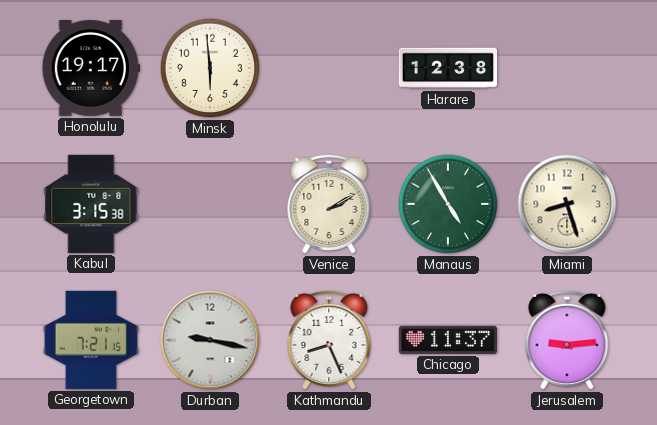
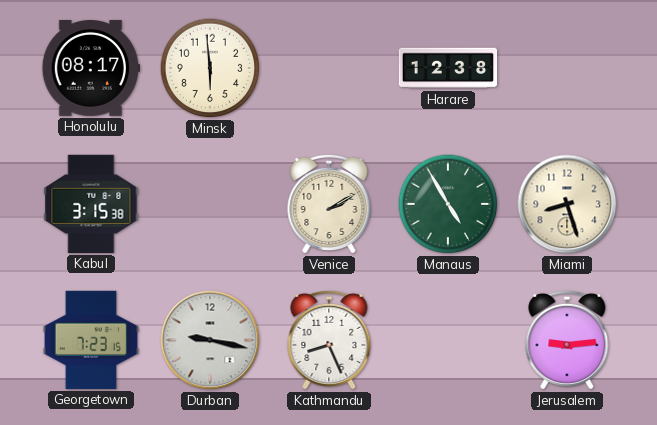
Honolulu: 19:17 -> 08:17 (90, 68)
Georgetown: 7:21 -> 7:23 (91, 340)
Chicago: 11:37 -> none (448, 340)
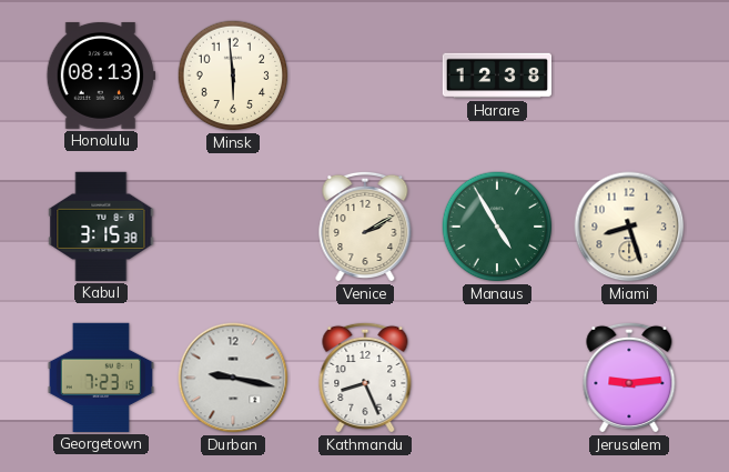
Honolulu: 08:17 -> 08:13 (100, 76)
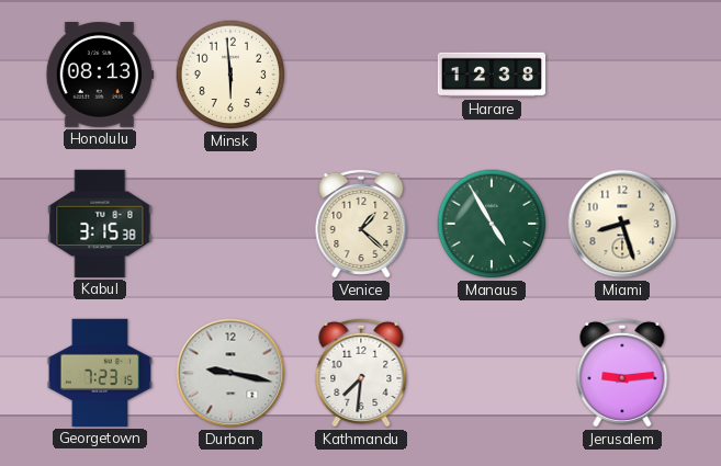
Venice: 2:10 -> 1:22 (361, 224)
Kathmandu: 8:26 -> 7:31 (361, 373)
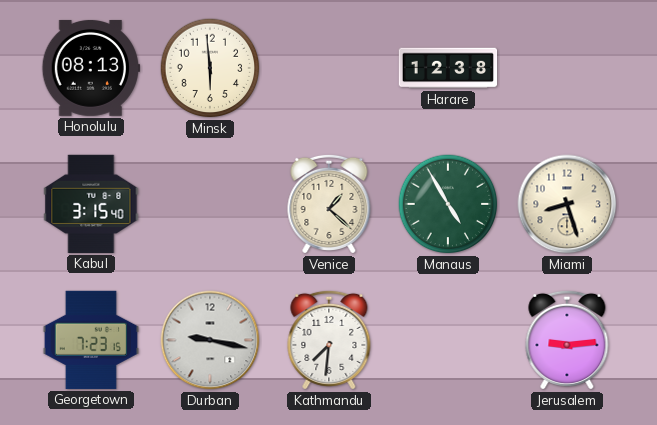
Kabul: 3:15:38 -> 3:15:40 (91, 204)
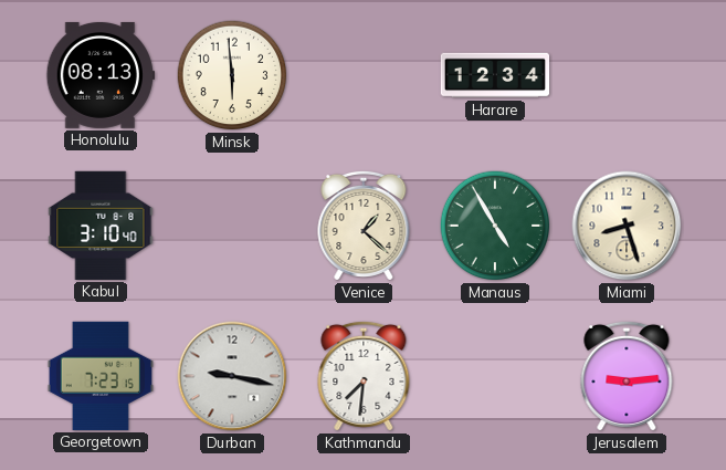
Harare: 12:38 -> 12:34 (495, 75)
Kabul: 3:15 -> 3:10 (101, 226)
